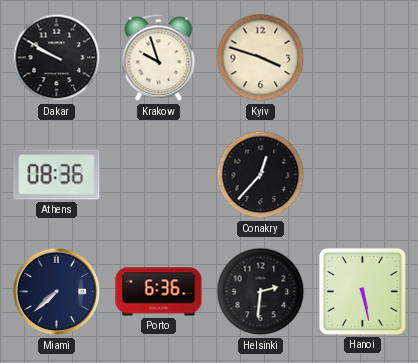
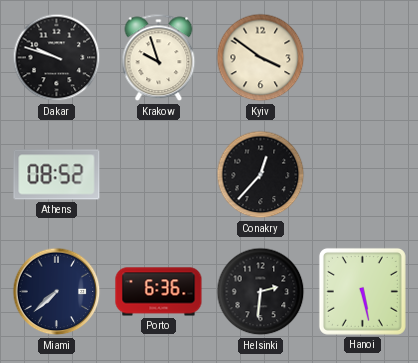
Dakar: 9:50 -> 9:48 (57, 58)
Kyiv: 3:48 -> 3:51 (261, 58)
Athens: 08:36 -> 08:52 (57, 175)
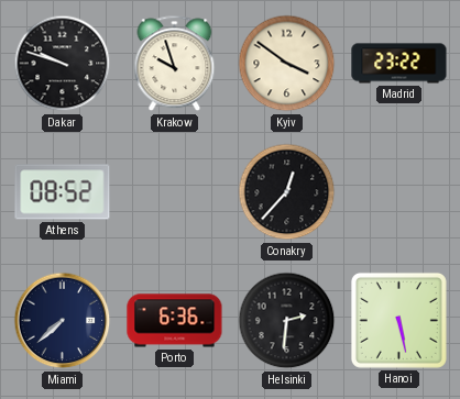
Madrid: none -> 23:22 (399, 64)
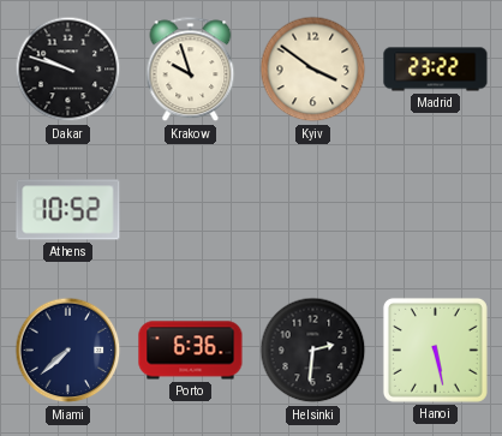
Athens: 08:52 -> 10:52 (68, 210)
Conakry: 12:37 -> none (287, 192)
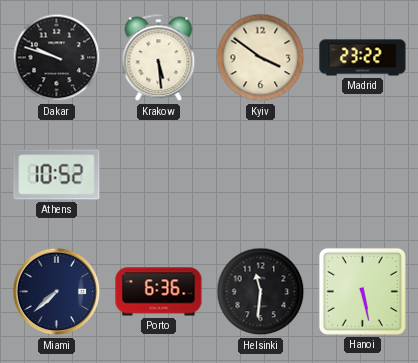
Krakow: 9:57 -> 5:29 (159, 58)
Helsinki: 2:31 -> 11:31 (261, 292)
